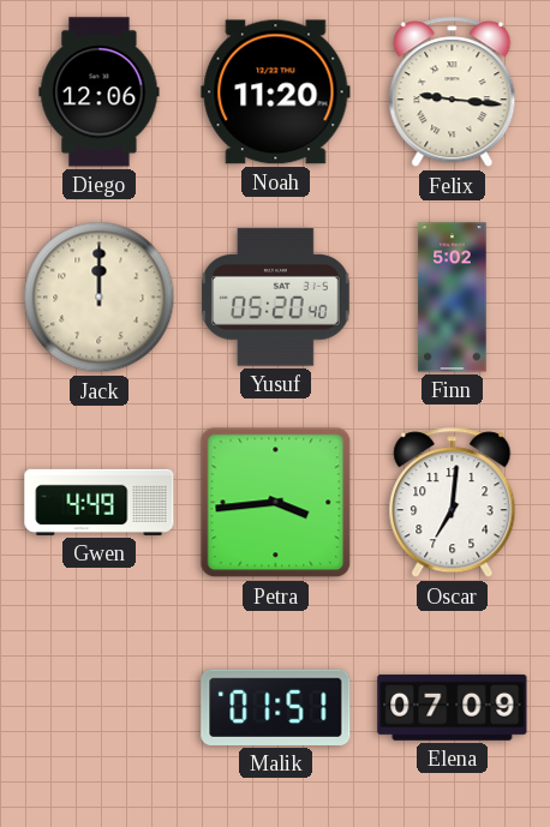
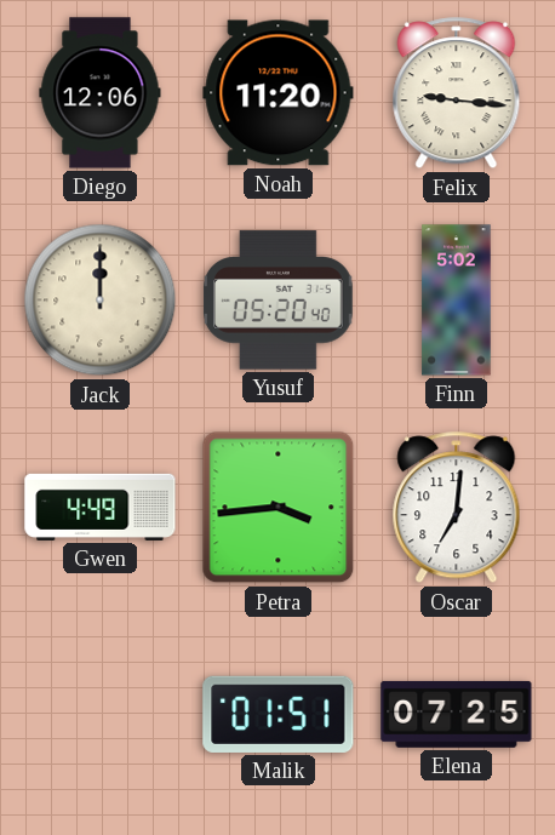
Elena: 07:09 -> 07:25 (457, 714)
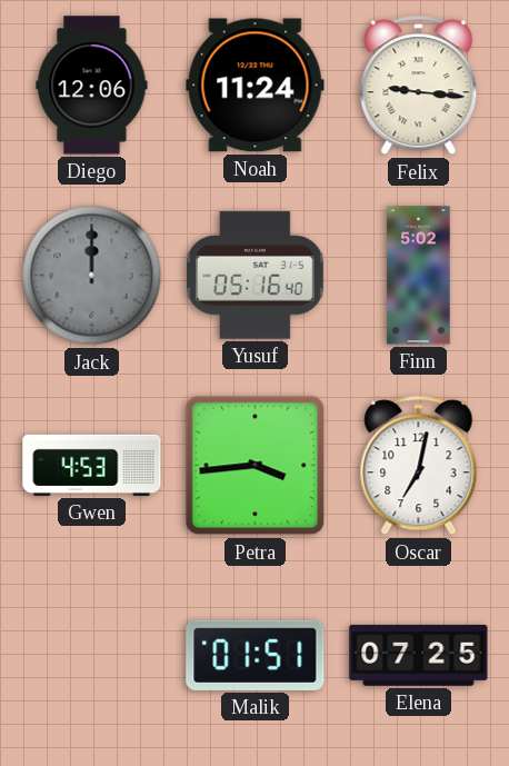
Noah: 11:20 -> 11:24 (256, 86)
Jack dial: cream -> grey (92, 276)
Yusuf: 05:20 -> 05:16 (256, 276)
Gwen: 4:49 -> 4:53 (92, 465)
Oscar: 7:01 -> 7:02 (419, 466)
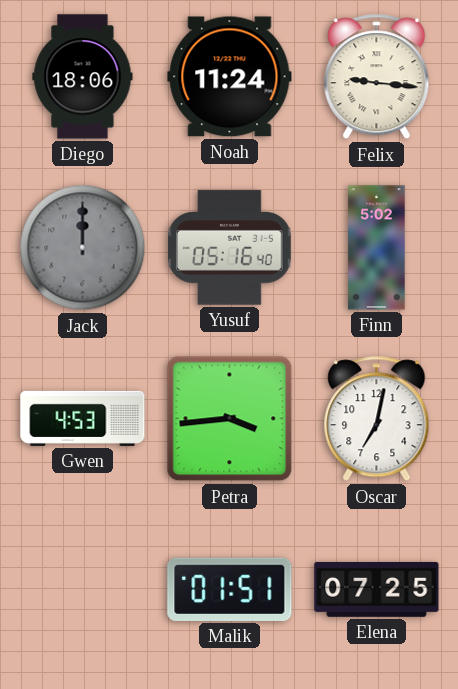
Diego: 12:06 -> 18:06 (83, 77)
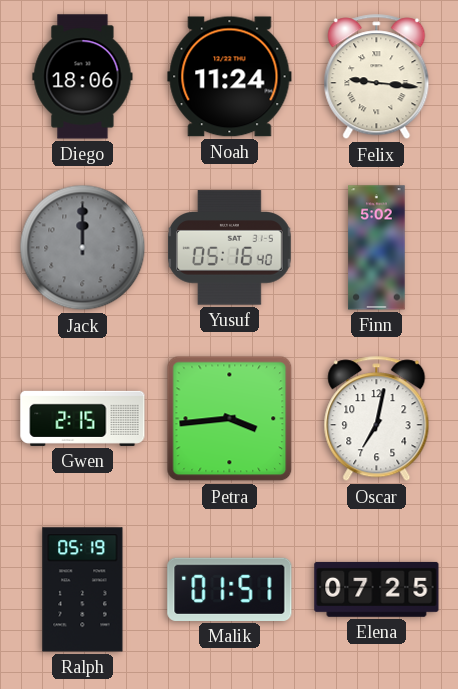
Gwen: 4:53 -> 2:15 (83, 418)
Ralph: none -> 05:19 (83, 590)
